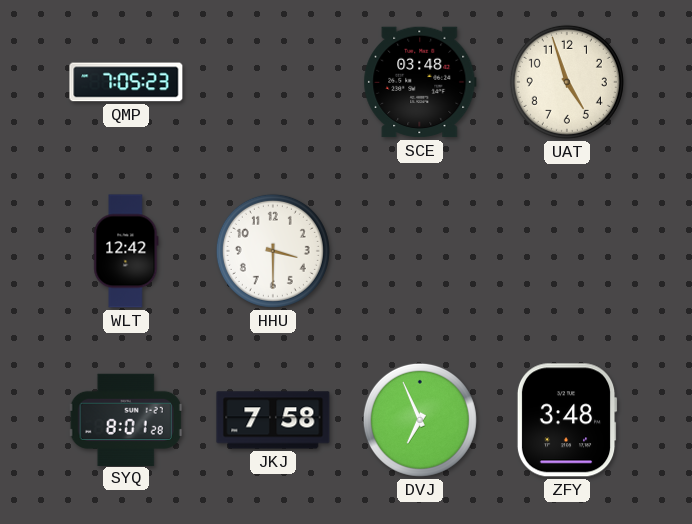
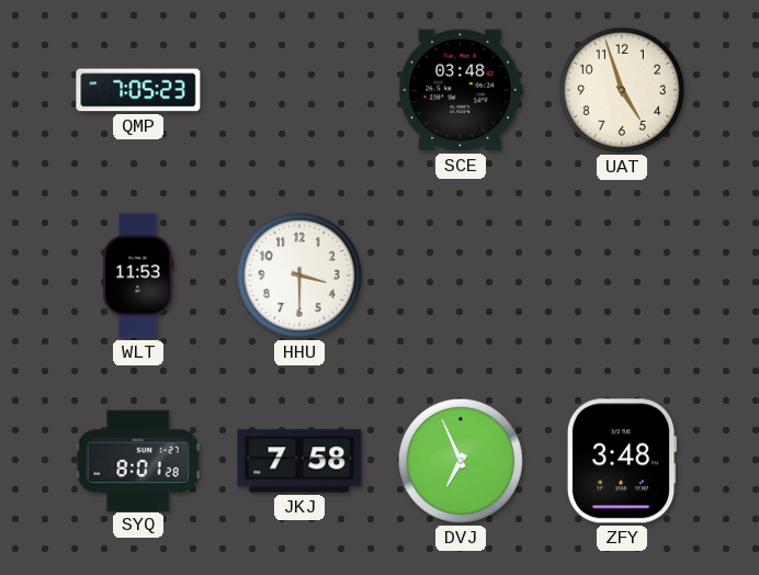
WLT: 12:42 -> 11:53 (138, 275)
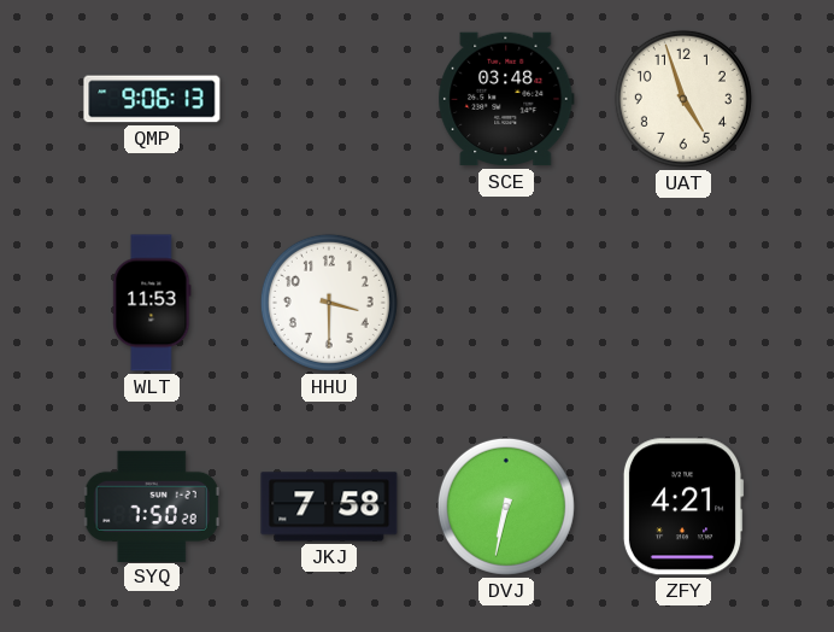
QMP: 7:05 -> 9:06 (152, 99)
SYQ: 8:01 -> 7:50 (152, 505)
DVJ: 6:56 -> 6:32 (506, 507)
ZFY: 3:48 -> 4:21 (683, 507)
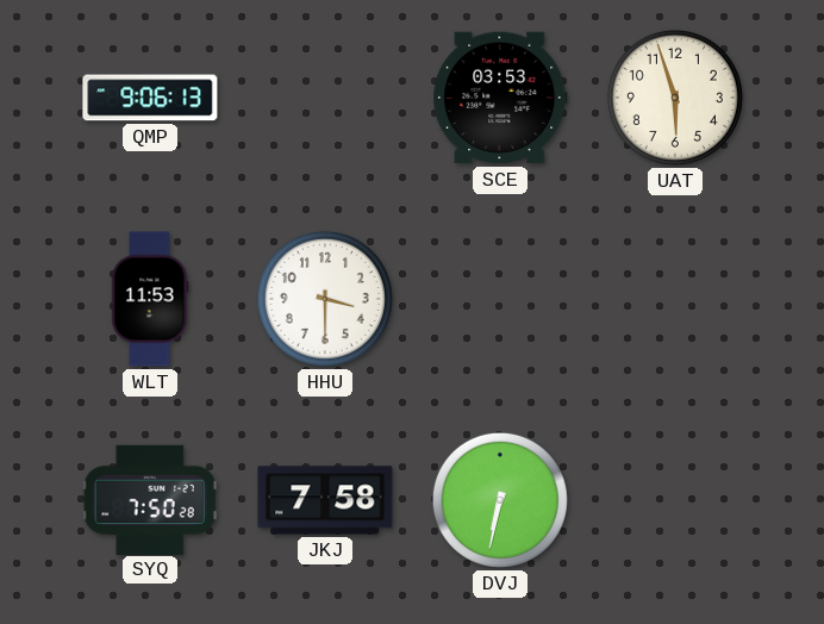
SCE: 03:48 -> 03:53 (500, 98)
UAT: 4:57 -> 5:57 (675, 98)
ZFY: 4:21 -> none (683, 507)
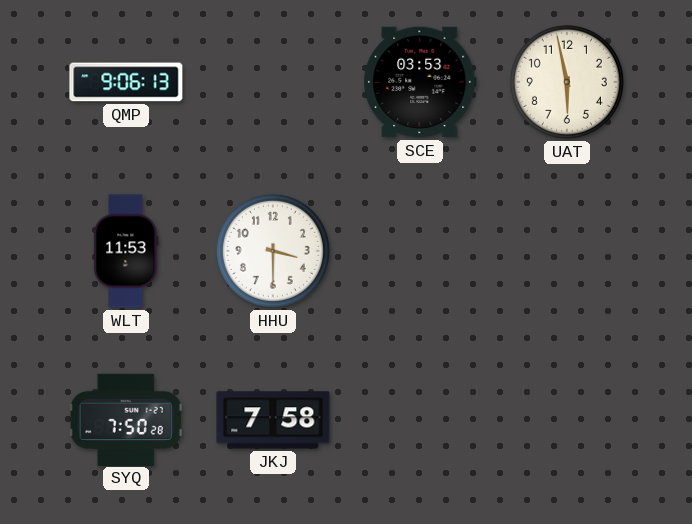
UAT: 5:57 -> 5:58 (567, 82)
DVJ: 6:32 -> none (500, 500)
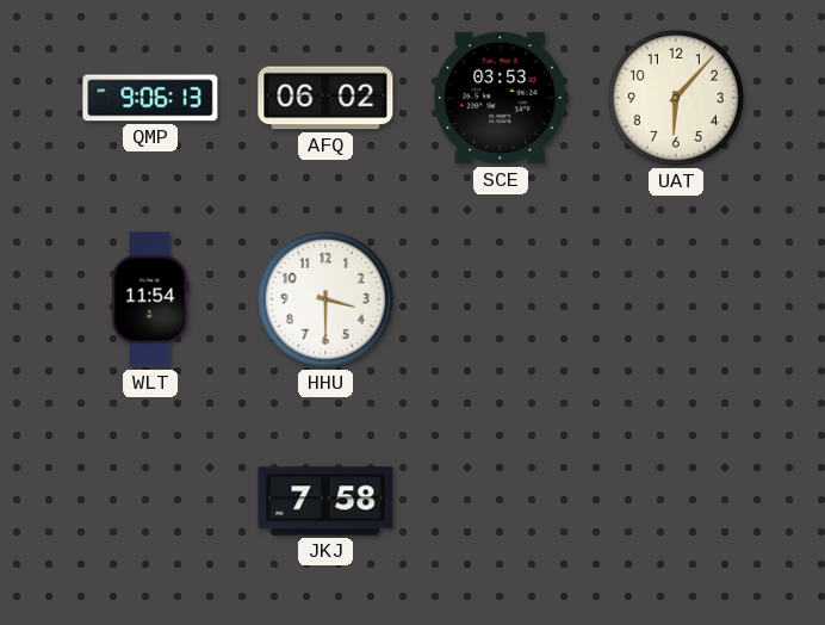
AFQ: none -> 06:02 (325, 98)
UAT: 5:58 -> 6:07 (676, 98)
WLT: 11:53 -> 11:54 (150, 299)
SYQ: 7:50 -> none (126, 419)
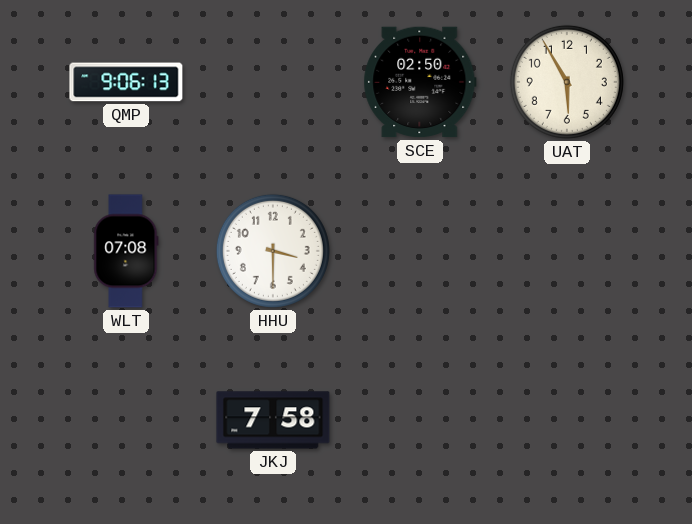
AFQ: 06:02 -> none (325, 98)
SCE: 03:53 -> 02:50 (420, 82)
UAT: 6:07 -> 5:55 (567, 82)
WLT: 11:54 -> 07:08 (126, 251)
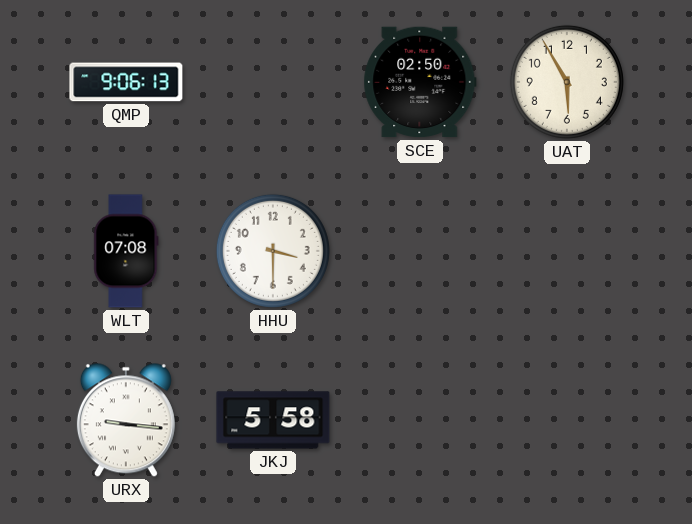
URX: none -> 9:16 (126, 420)
JKJ: 7:58 -> 5:58 (273, 420)
